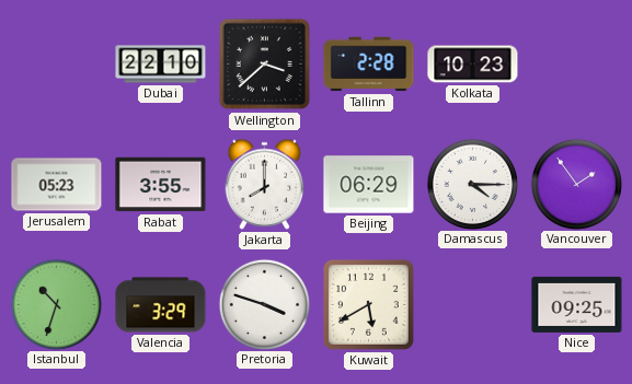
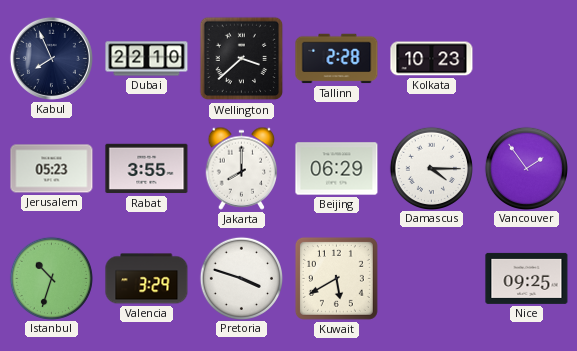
Kabul: none -> 7:56 (51, 58)
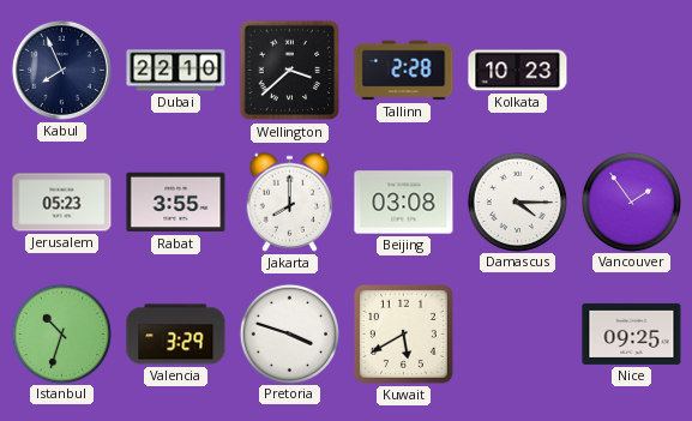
Beijing: 06:29 -> 03:08 (404, 203)
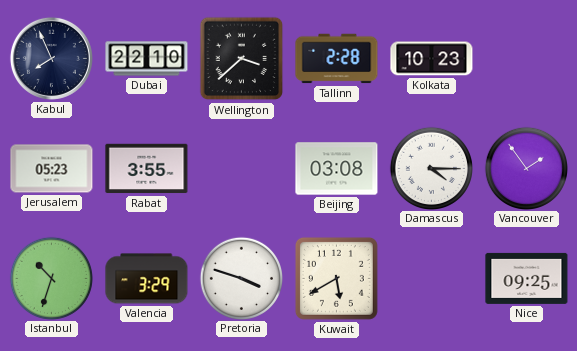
Jakarta: 8:00 -> none (290, 202)
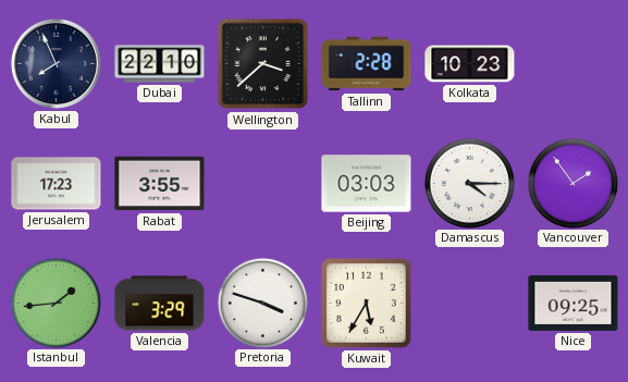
Jerusalem: 05:23 -> 17:23 (57, 184)
Beijing: 03:08 -> 03:03 (367, 184)
Istanbul: 10:33 -> 1:44 (56, 303)
Kuwait: 5:40 -> 5:35 (366, 303)
